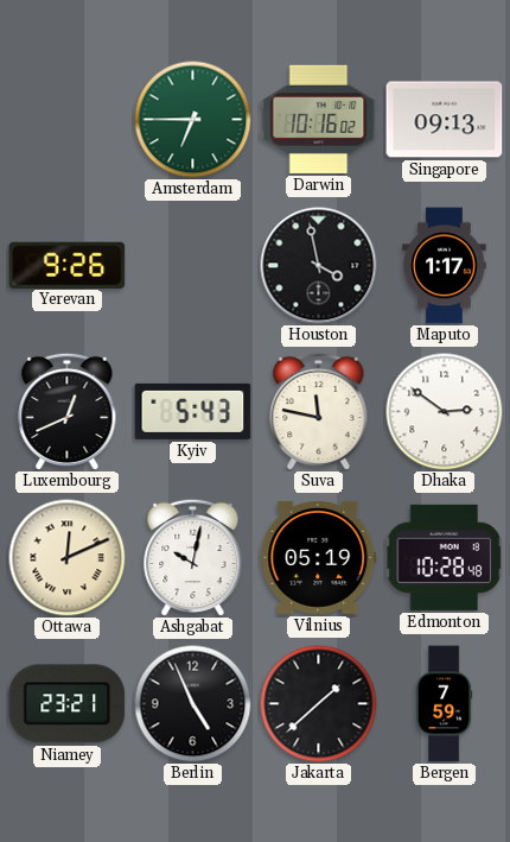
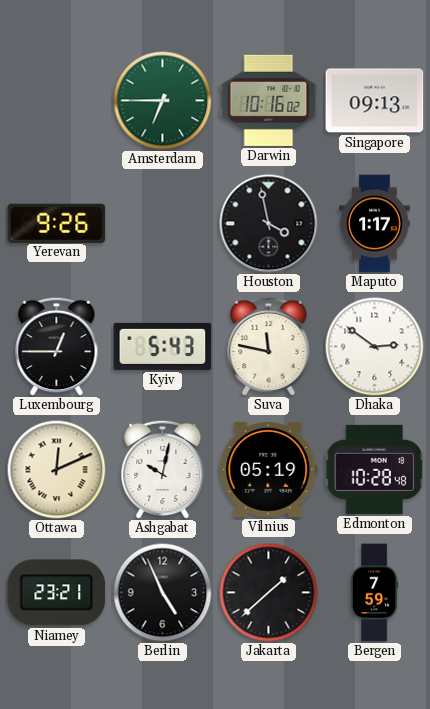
Luxembourg: 12:41 -> 12:45 (57, 346)
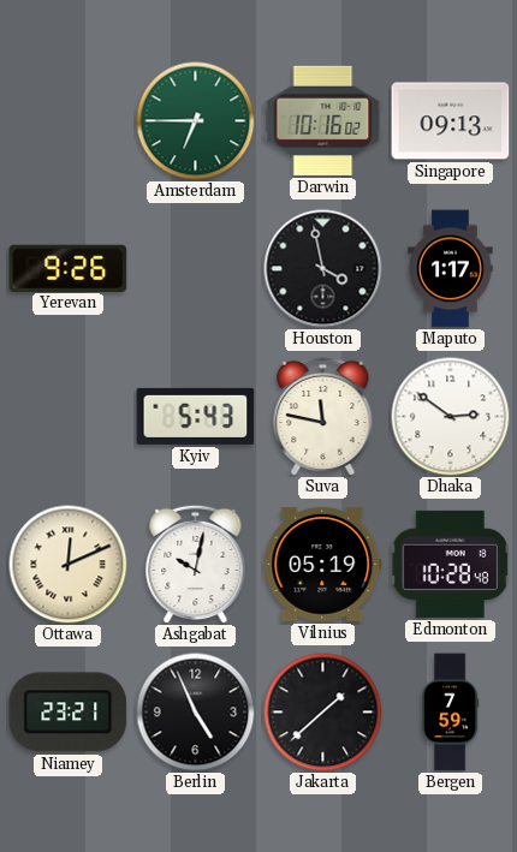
Luxembourg: 12:45 -> none (57, 346)
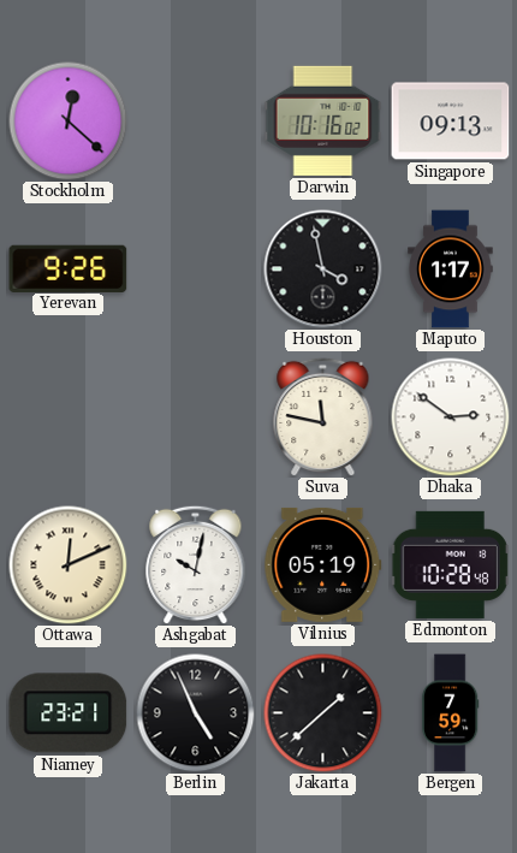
Stockholm: none -> 12:22 (69, 122)
Amsterdam: 6:45 -> none (196, 121)
Kyiv: 5:43 -> none (196, 416)
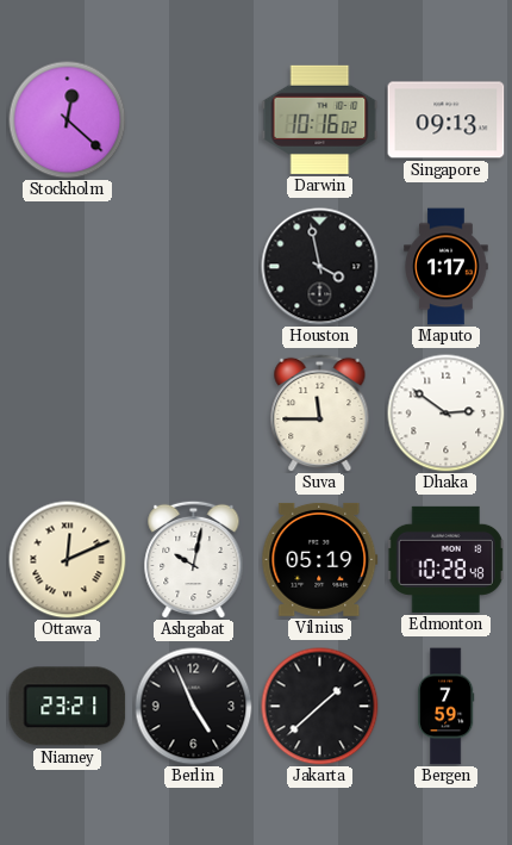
Yerevan: 9:26 -> none (69, 268)
Suva: 11:47 -> 11:45 (320, 412)
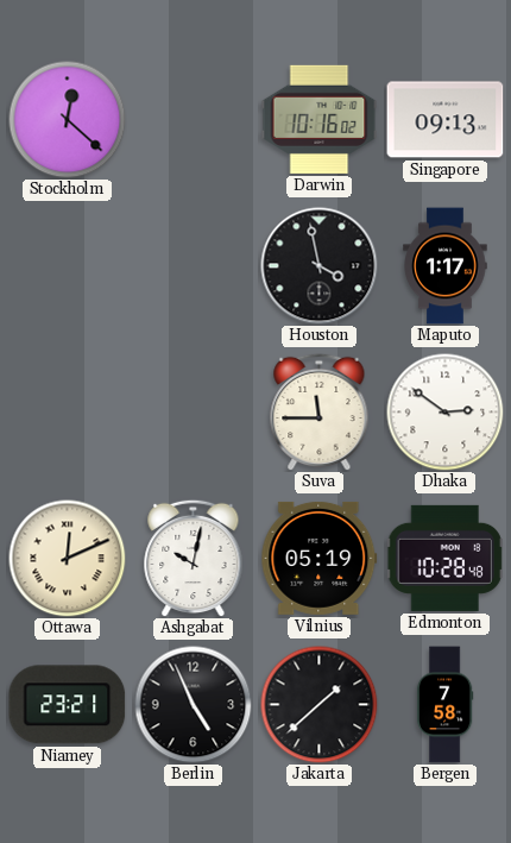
Bergen: 7:59 -> 7:58 (444, 705)
